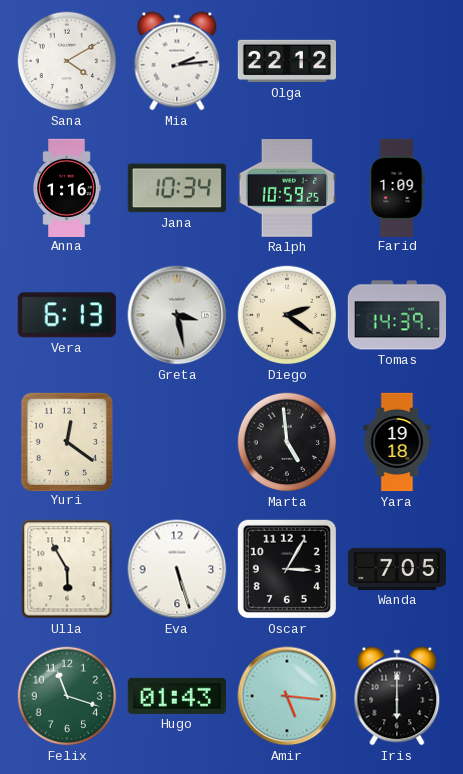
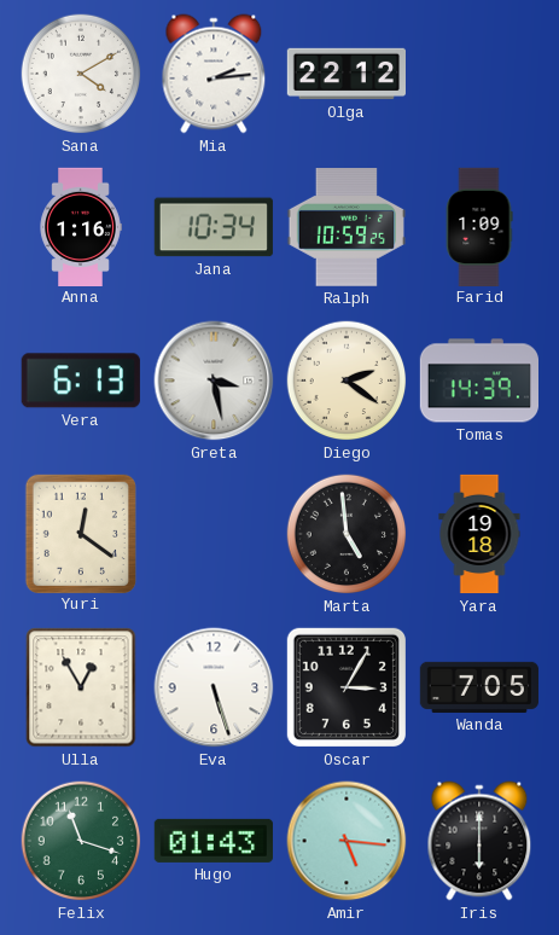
Ulla: 5:55 -> 12:55 (81, 687)
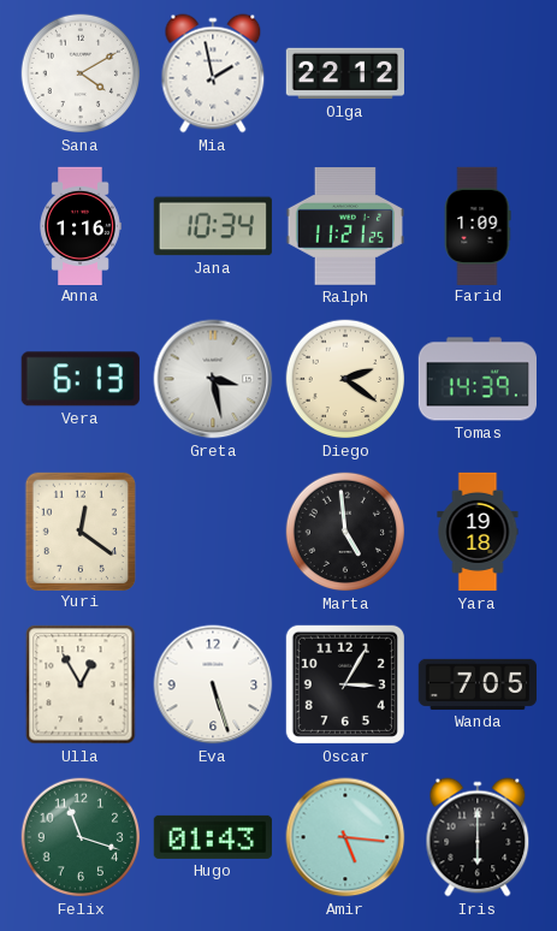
Mia: 2:14 -> 1:58 (213, 73)
Ralph: 10:59 -> 11:21 (344, 227)
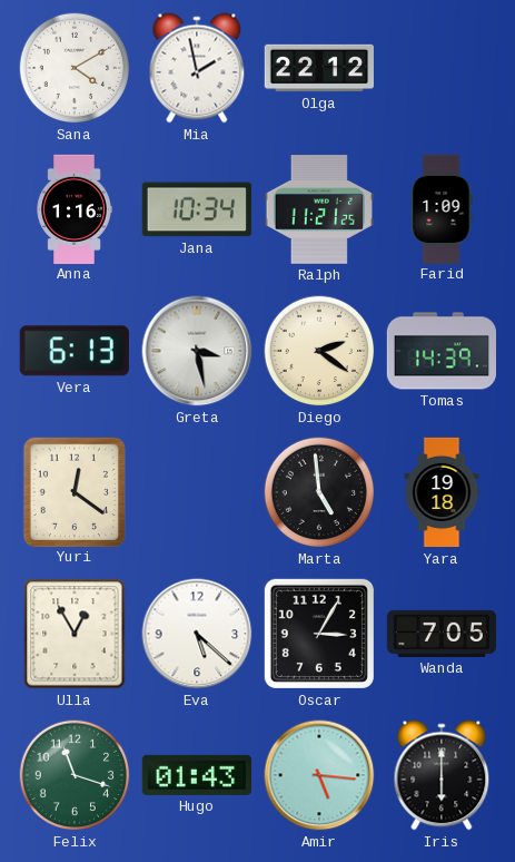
Eva: 5:27 -> 5:22 (197, 634)
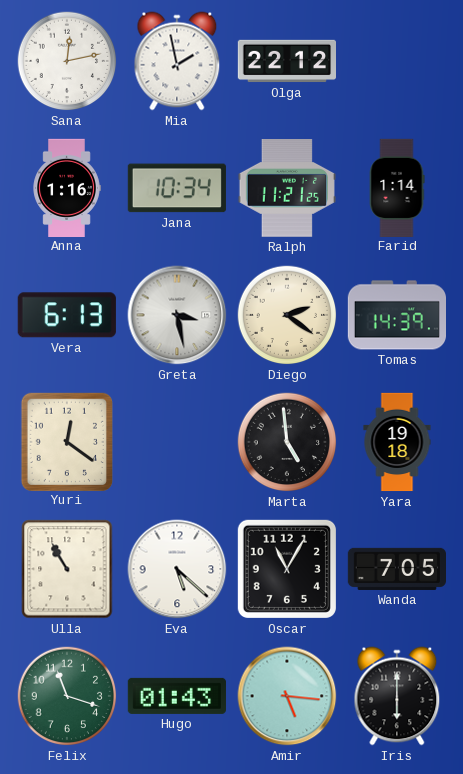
Sana: 4:10 -> 12:13 (67, 61)
Farid: 1:09 -> 1:14 (397, 187)
Ulla: 12:55 -> 10:55 (67, 569)
Oscar: 3:05 -> 11:05 (287, 569)
